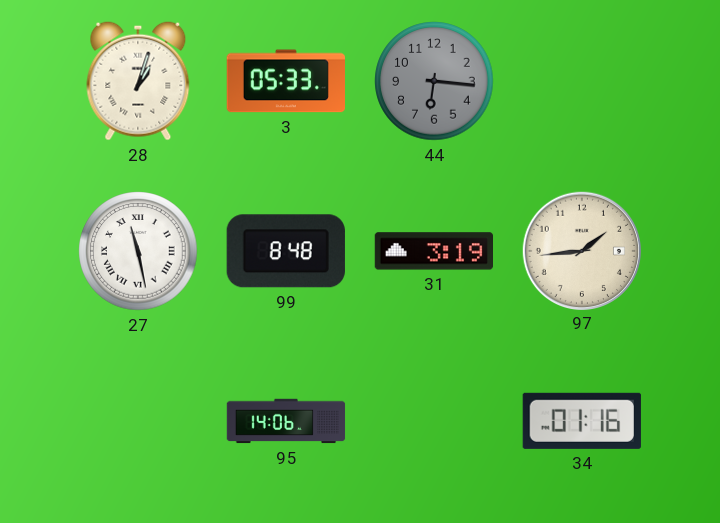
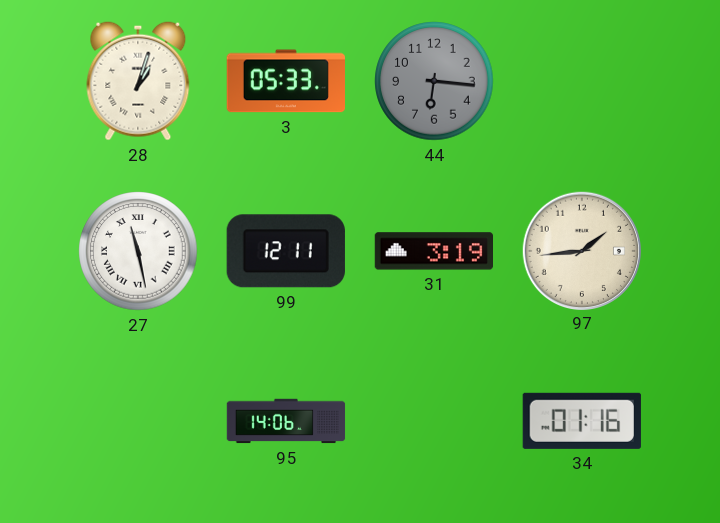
99: 8:48 -> 12:11 (286, 251)
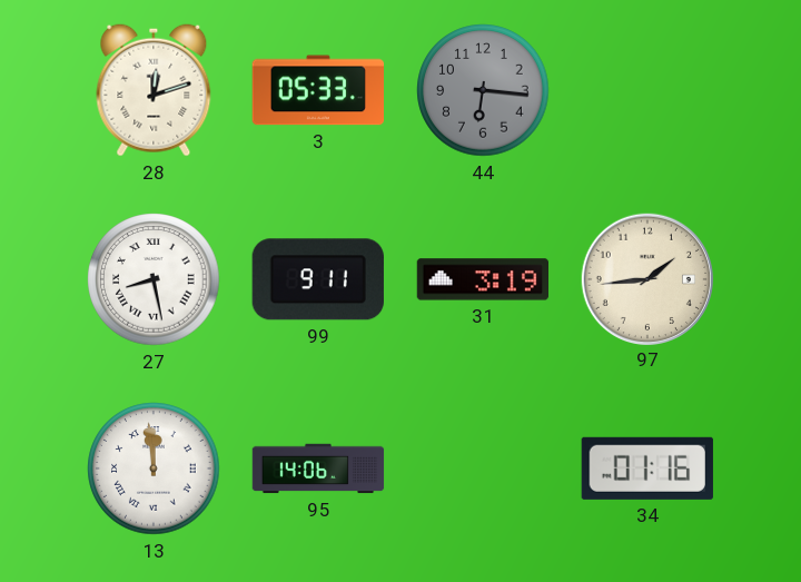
28: 1:03 -> 12:12 (154, 90)
27: 11:28 -> 8:28 (154, 279)
99: 12:11 -> 9:11 (318, 279)
13: none -> 11:59 (154, 468)
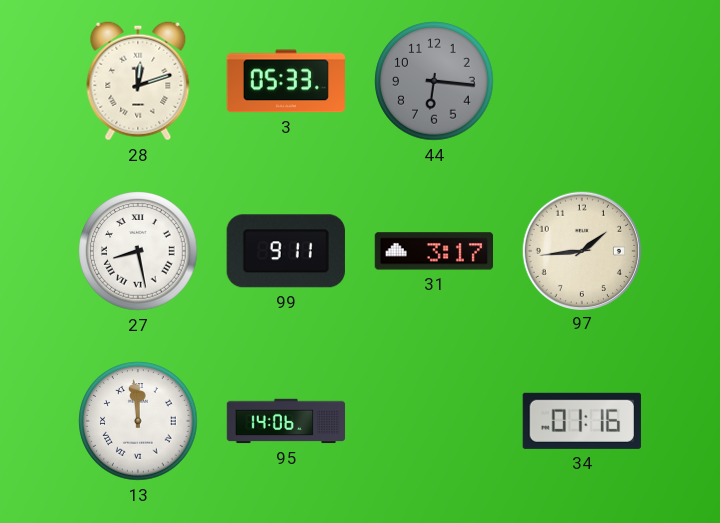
31: 3:19 -> 3:17 (433, 251)
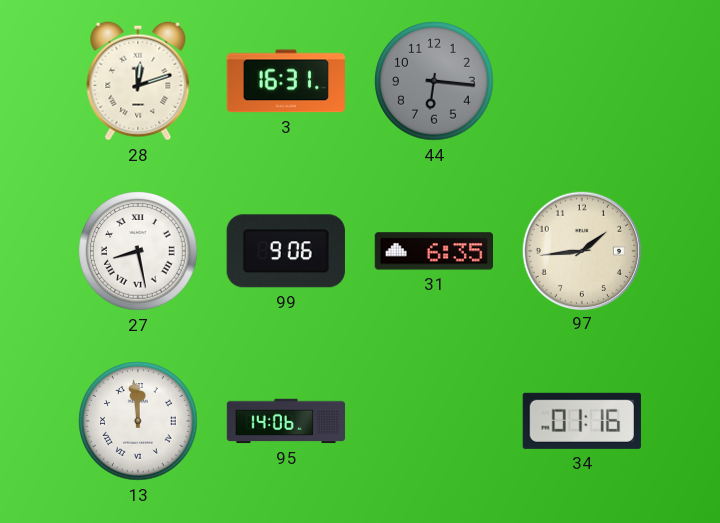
3: 05:33 -> 16:31 (285, 81)
99: 9:11 -> 9:06 (286, 251)
31: 3:17 -> 6:35 (433, 251)
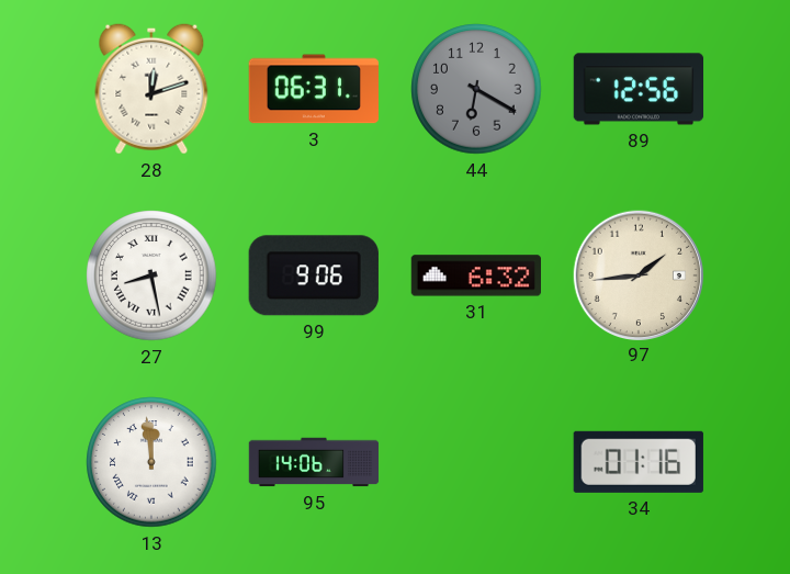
3: 16:31 -> 06:31 (313, 89)
44: 6:16 -> 6:20 (476, 89)
89: none -> 12:56 (639, 89)
31: 6:35 -> 6:32 (475, 275)
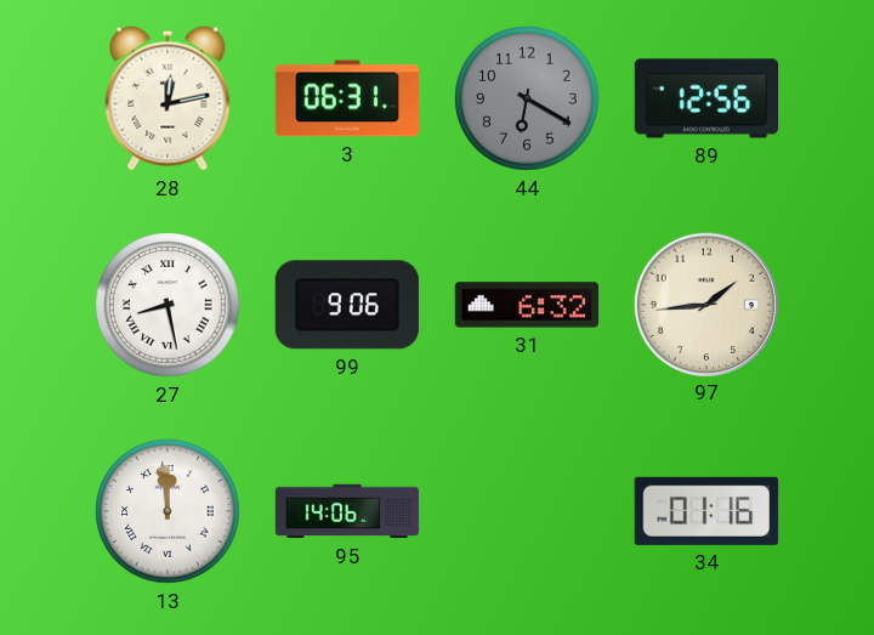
28: 12:12 -> 12:13 (168, 98)
